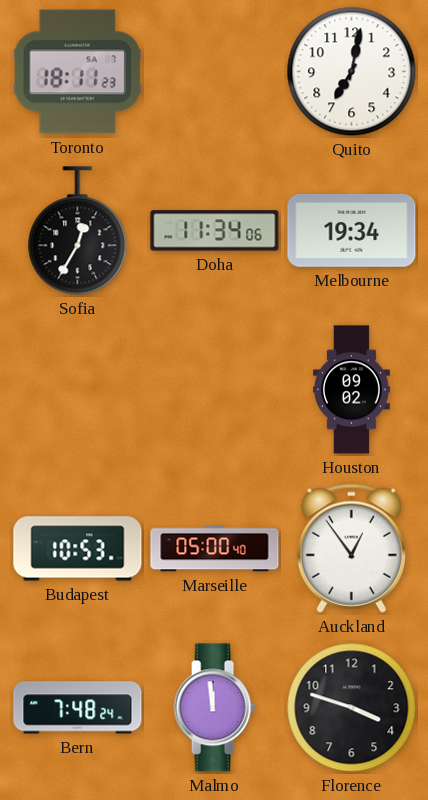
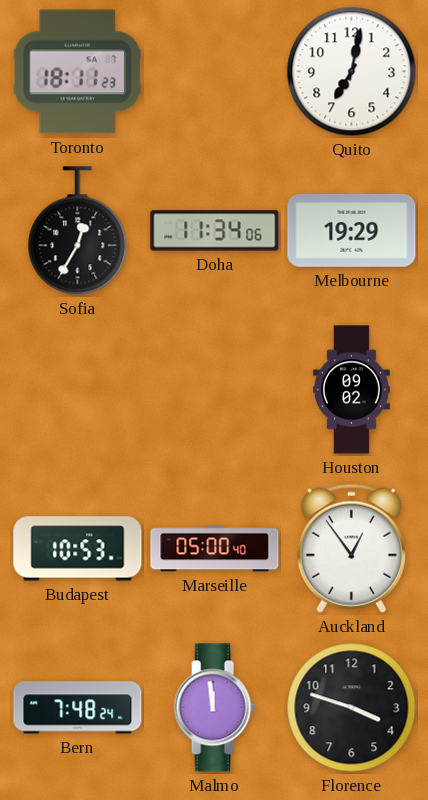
Melbourne: 19:34 -> 19:29 (352, 231)
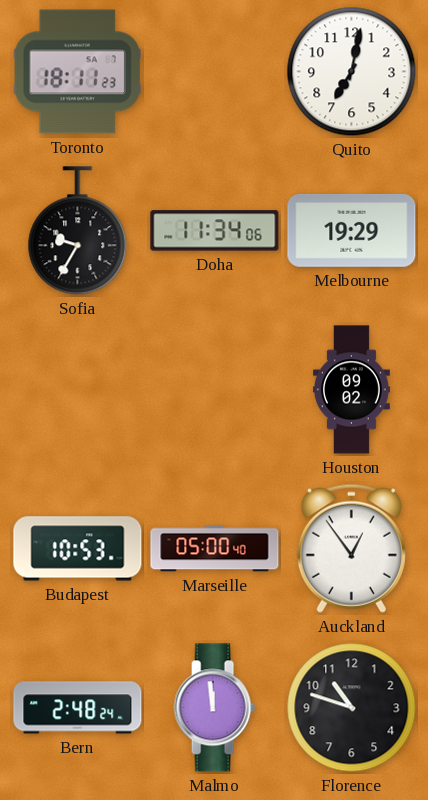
Sofia: 12:35 -> 9:35 (78, 231)
Bern: 7:48 -> 2:48 (78, 708)
Florence: 3:48 -> 10:48 (352, 708)
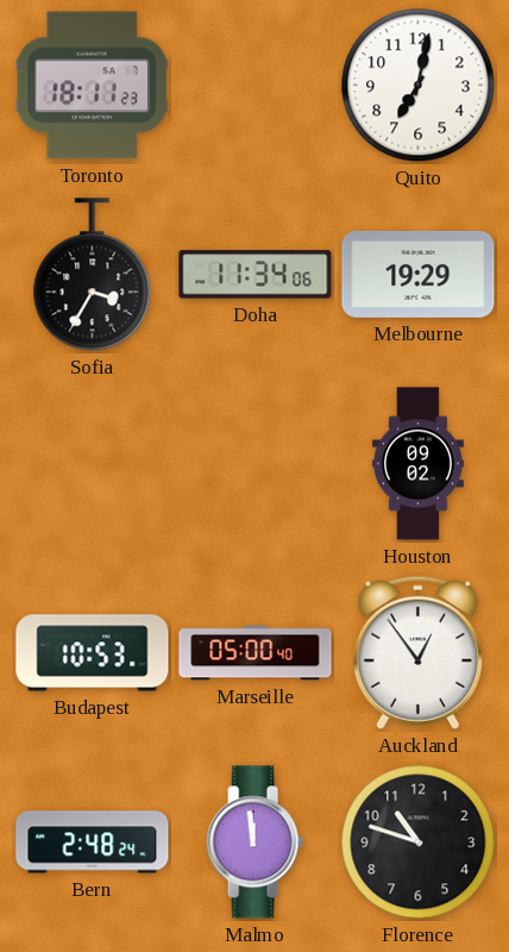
Sofia: 9:35 -> 3:35 (93, 275)
